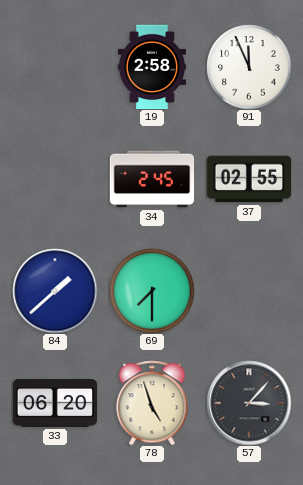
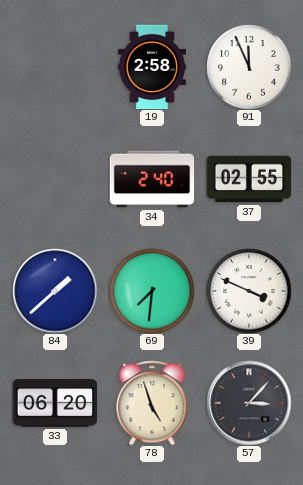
34: 2:45 -> 2:40 (152, 179)
69: 7:30 -> 7:31 (152, 291)
39: none -> 3:49 (249, 291)
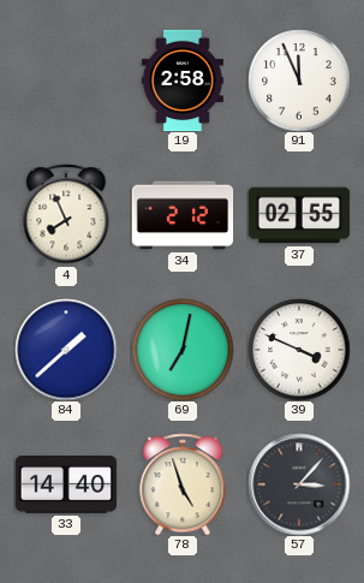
4: none -> 7:56 (66, 215)
34: 2:40 -> 2:12 (183, 215)
69: 7:31 -> 7:02 (183, 350)
33: 06:20 -> 14:40 (66, 484)
